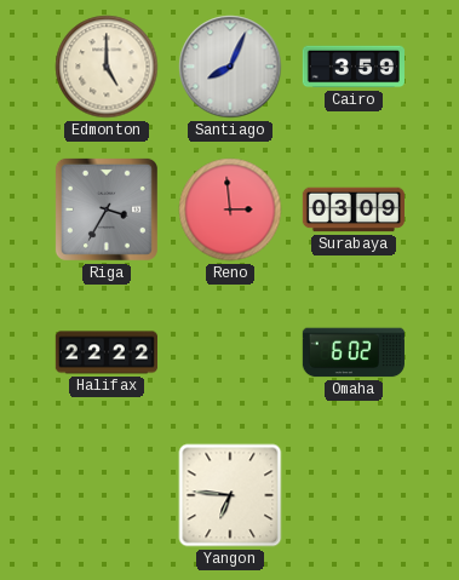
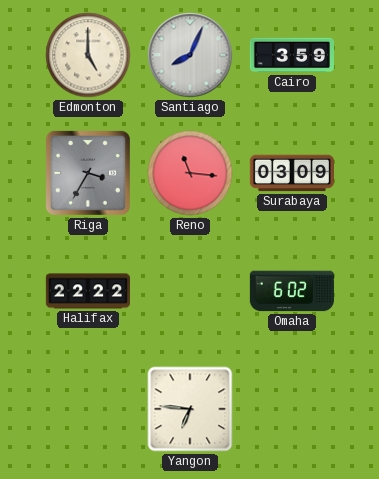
Reno: 2:59 -> 11:16 (190, 173)
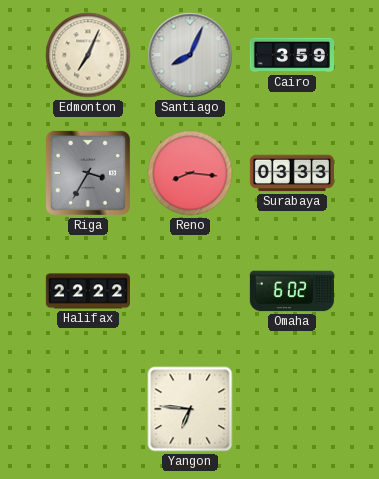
Edmonton: 5:00 -> 7:04 (88, 55)
Reno: 11:16 -> 8:16 (190, 173)
Surabaya: 03:09 -> 03:33 (291, 173)
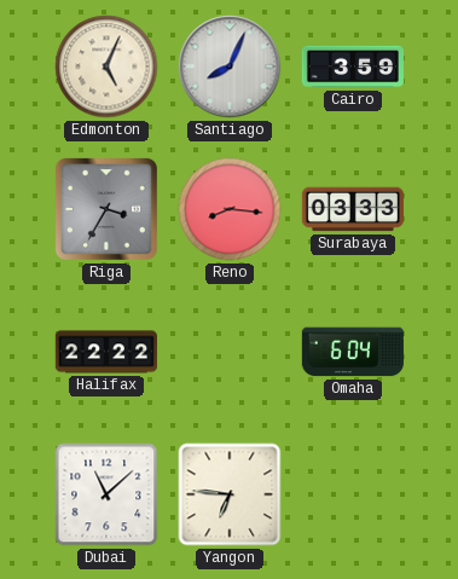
Edmonton: 7:04 -> 5:04 (106, 66)
Omaha: 6:02 -> 6:04 (353, 352)
Dubai: none -> 11:08 (106, 494)
